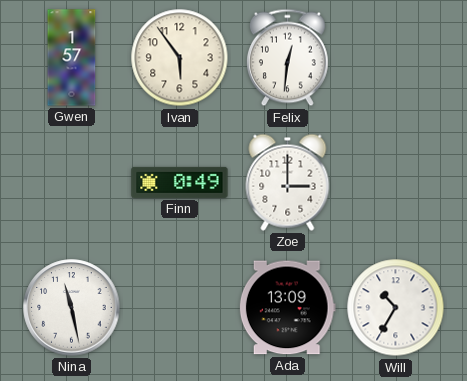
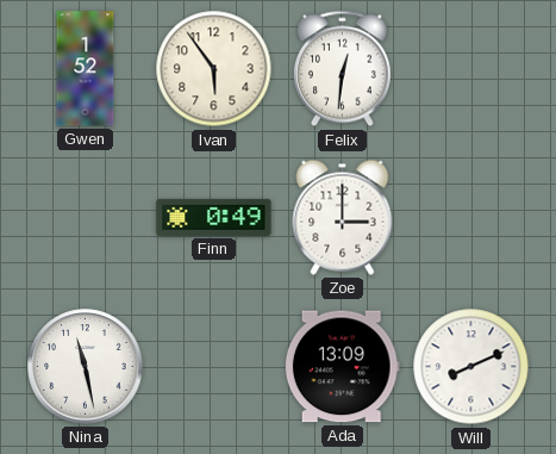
Gwen: 1:57 -> 1:52 (86, 69)
Will: 10:35 -> 8:11 (471, 367)
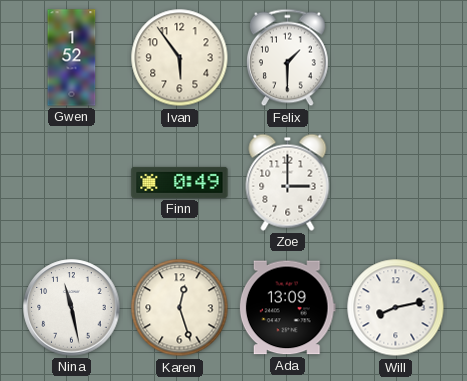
Felix: 12:31 -> 1:30 (287, 58)
Karen: none -> 12:27 (180, 308)
Will: 8:11 -> 8:13 (396, 308)
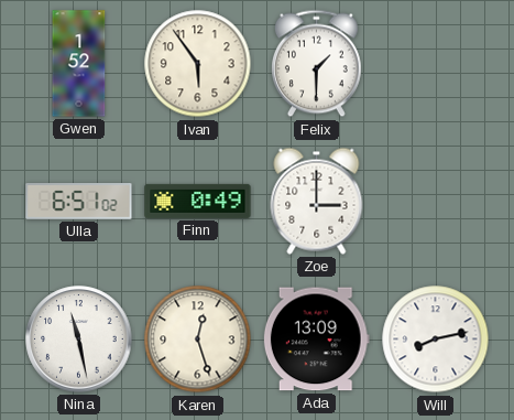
Ulla: none -> 6:51 (79, 202)
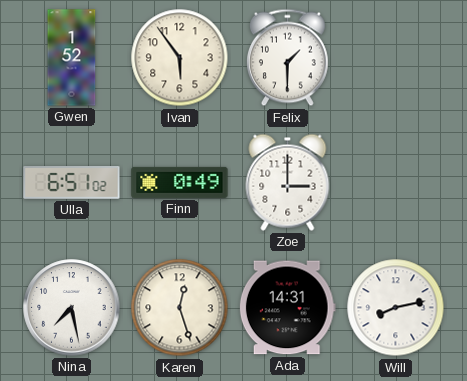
Nina: 11:28 -> 7:28 (72, 308)
Ada: 13:09 -> 14:31 (287, 308)
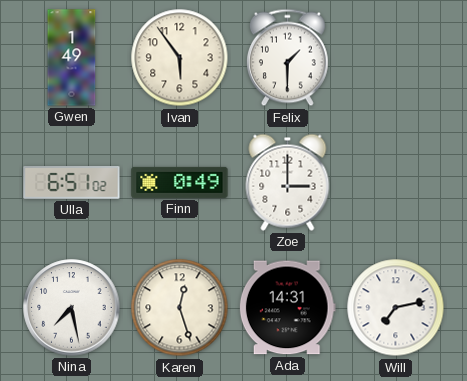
Gwen: 1:52 -> 1:49 (72, 58)
Will: 8:13 -> 7:13 (396, 308)
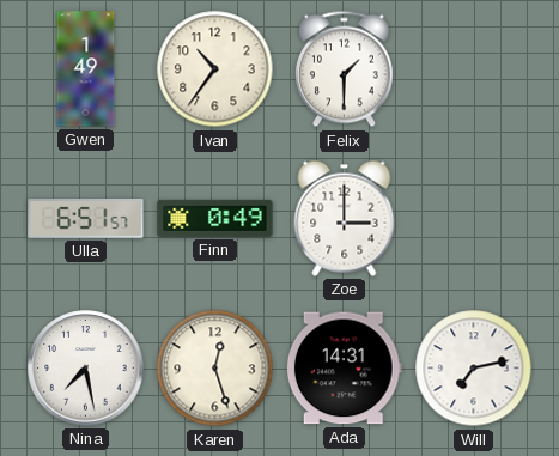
Ivan: 5:54 -> 10:36 (215, 69)
Ulla: 6:51:02 -> 6:51:57 (86, 219)
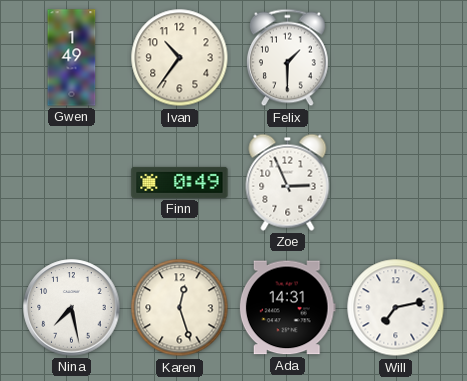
Ulla: 6:51 -> none (86, 219)
Zoe: 3:00 -> 2:56 (288, 182)
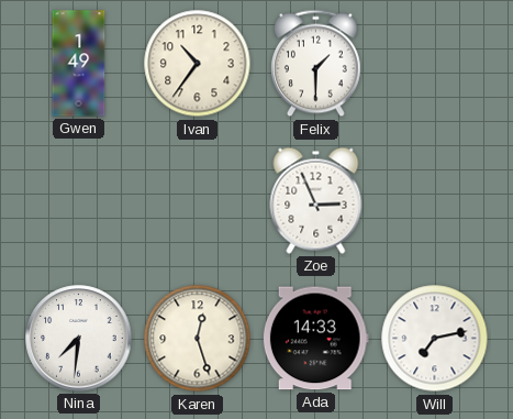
Finn: 0:49 -> none (180, 182)
Nina: 7:28 -> 7:31 (79, 339)
Ada: 14:31 -> 14:33 (315, 339)
